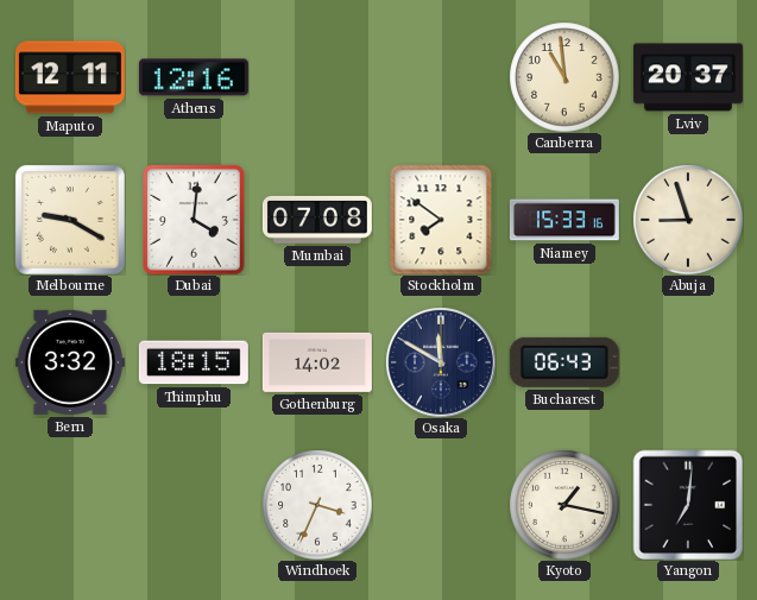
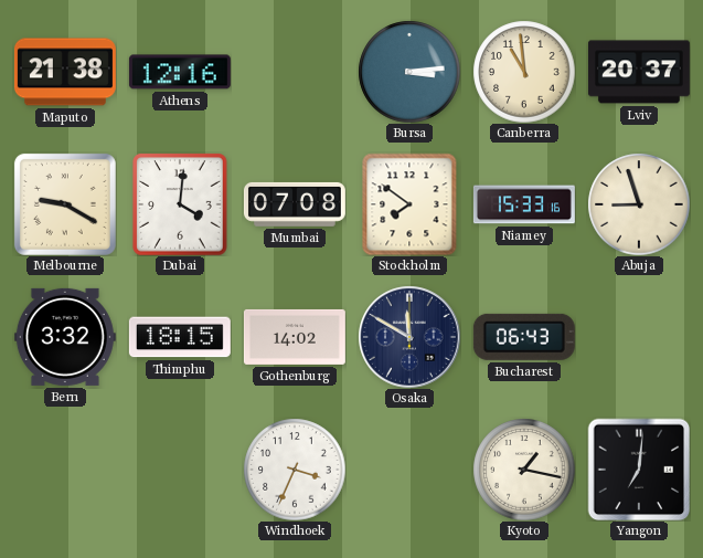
Maputo: 12:11 -> 21:38 (65, 72)
Bursa: none -> 3:14 (409, 72)
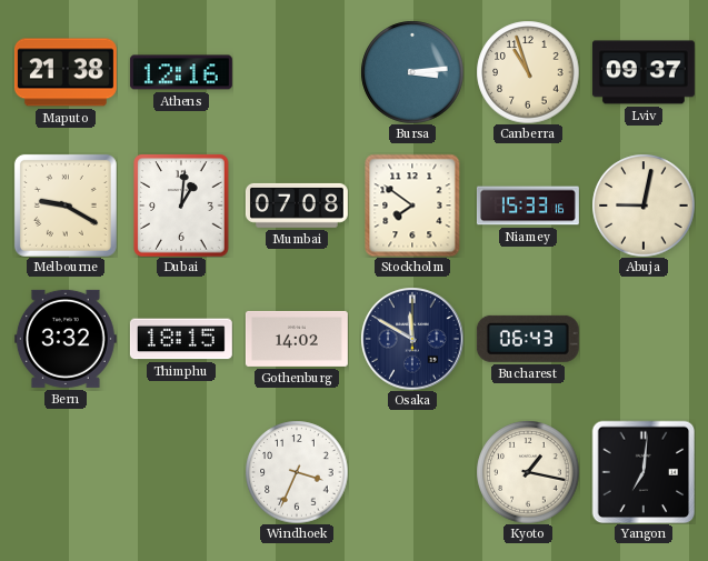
Canberra: 10:59 -> 10:57 (528, 72)
Lviv: 20:37 -> 09:37 (644, 72)
Dubai: 4:01 -> 1:01 (181, 206)
Abuja: 8:57 -> 9:02 (644, 206)
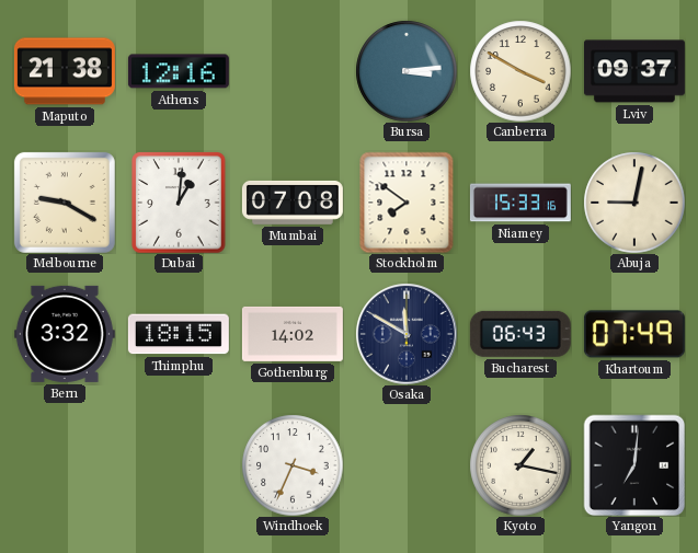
Canberra: 10:57 -> 3:50 (520, 71)
Khartoum: none -> 07:49 (634, 334)
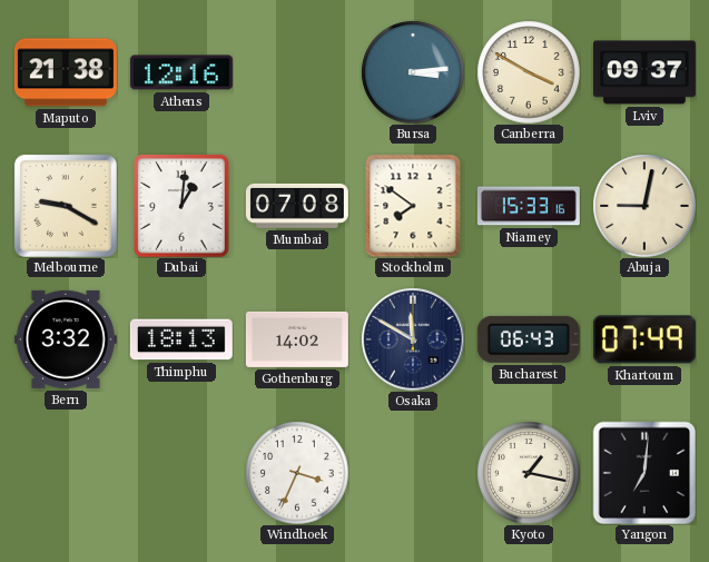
Thimphu: 18:15 -> 18:13 (181, 339)
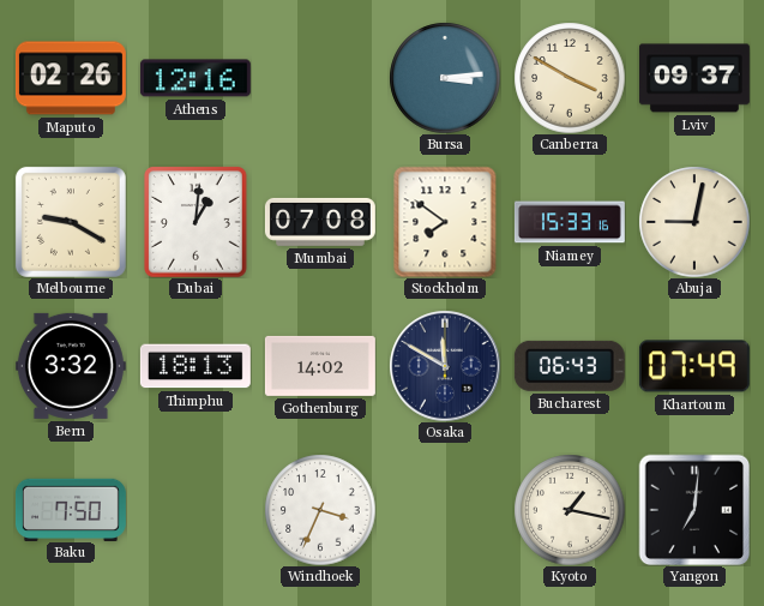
Maputo: 21:38 -> 02:26 (71, 78)
Baku: none -> 7:50 (71, 509)
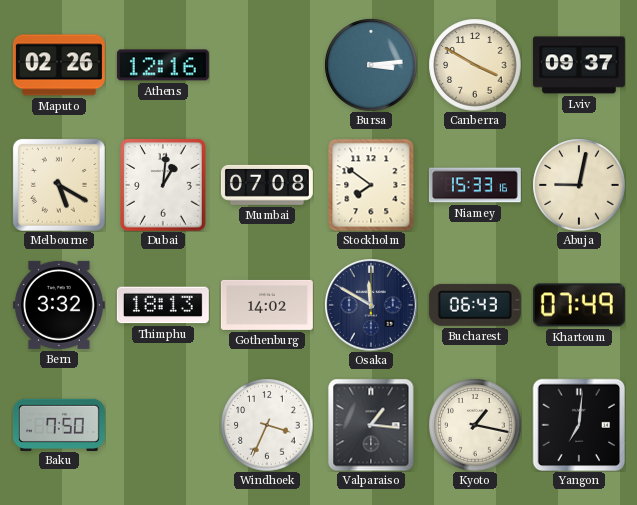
Melbourne: 9:20 -> 5:20 (59, 185)
Valparaiso: none -> 1:16 (371, 425)
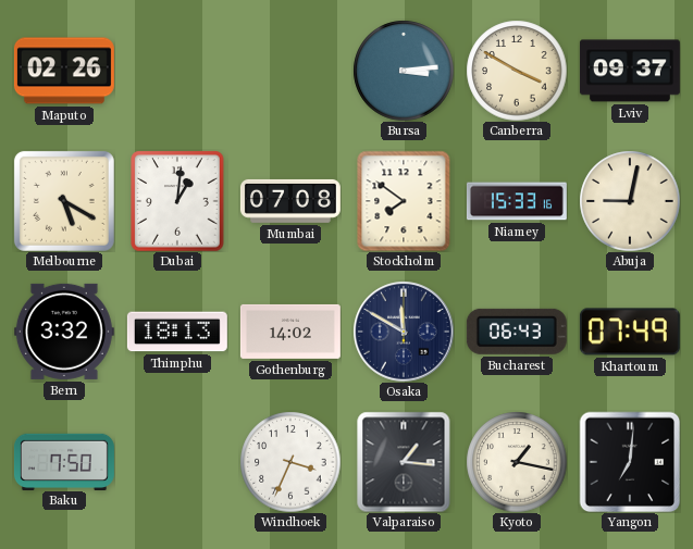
Athens: 12:16 -> none (163, 65)
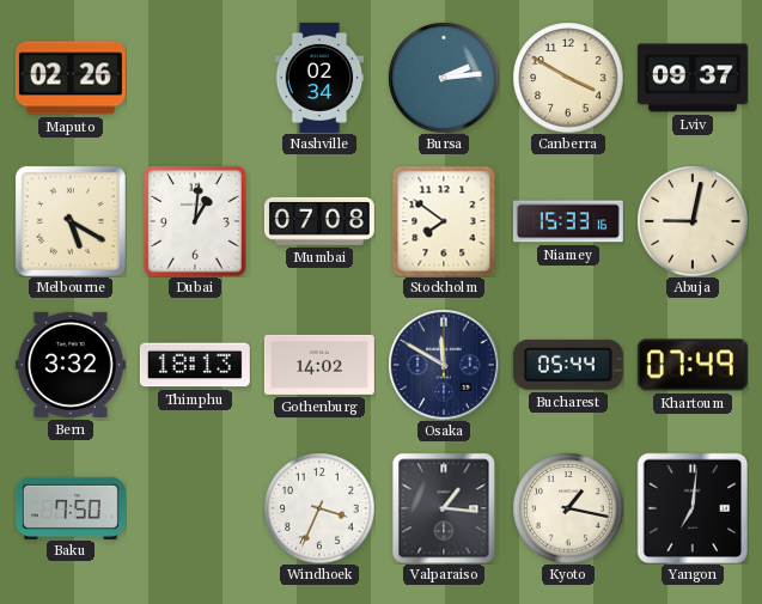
Nashville: none -> 02:34 (319, 78)
Bursa: 3:14 -> 2:14 (444, 78)
Bucharest: 06:43 -> 05:44 (568, 365)
